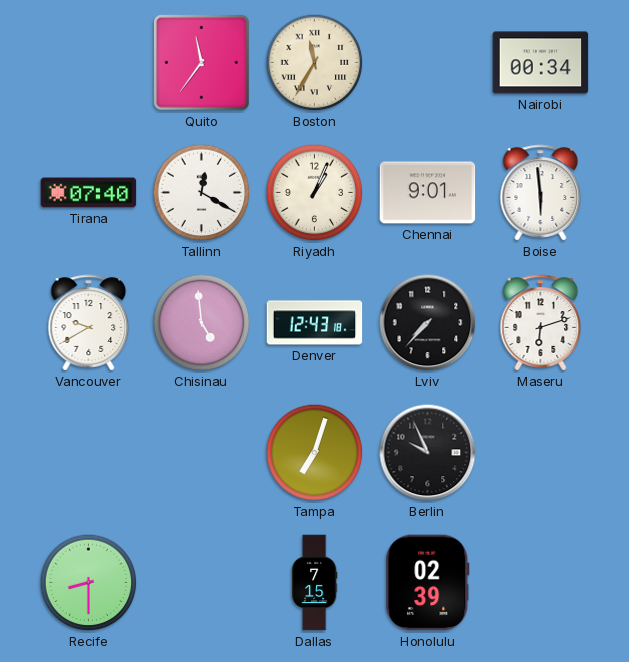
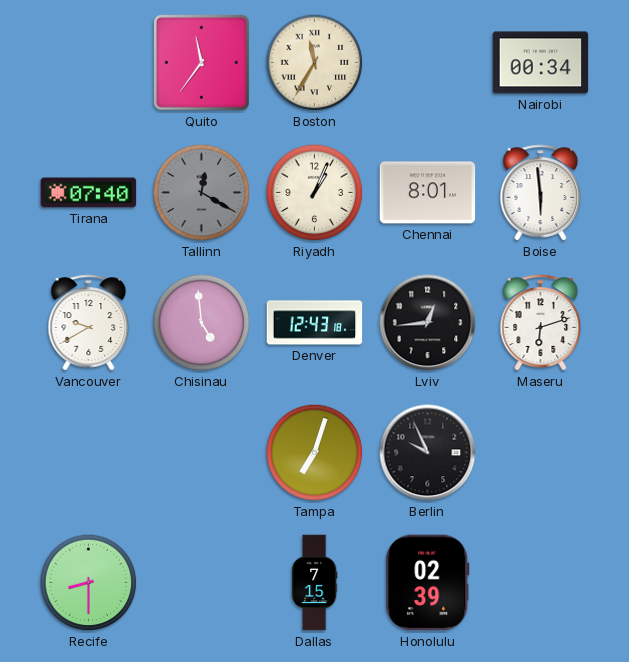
Tallinn dial: white -> grey (202, 193)
Chennai: 9:01 -> 8:01 (428, 193)
Lviv: 7:37 -> 12:44 (428, 323)
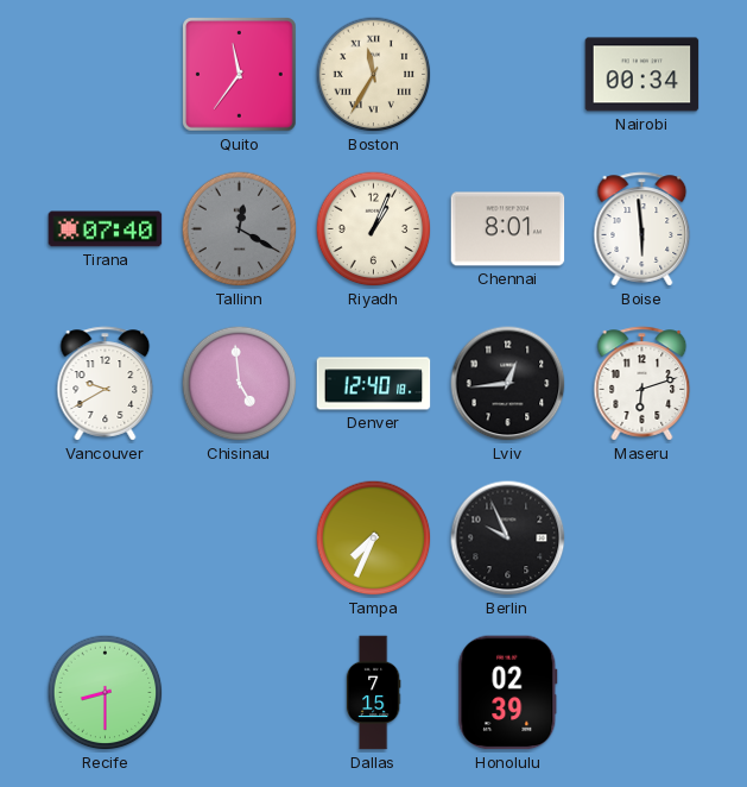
Denver: 12:43 -> 12:40 (374, 384)
Tampa: 7:03 -> 7:34 (374, 539)
